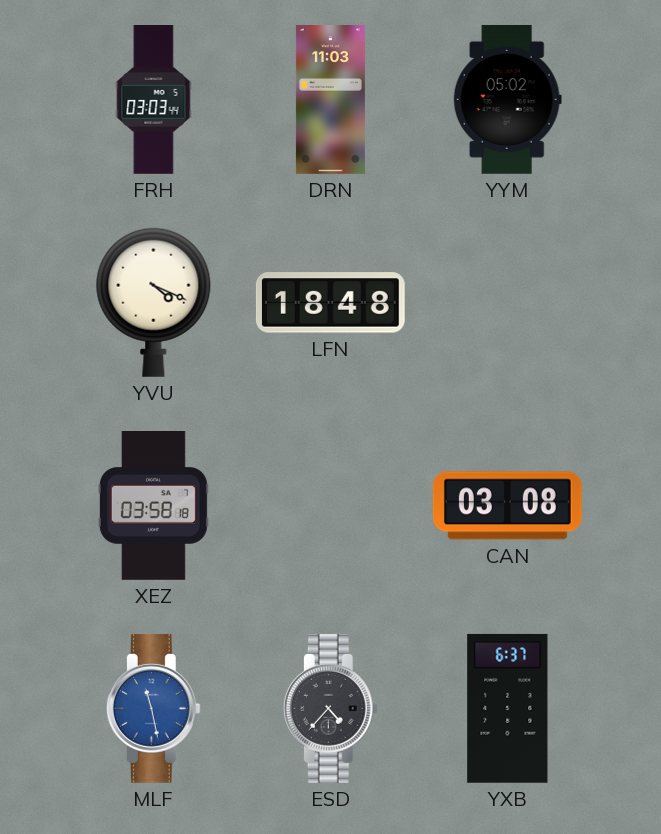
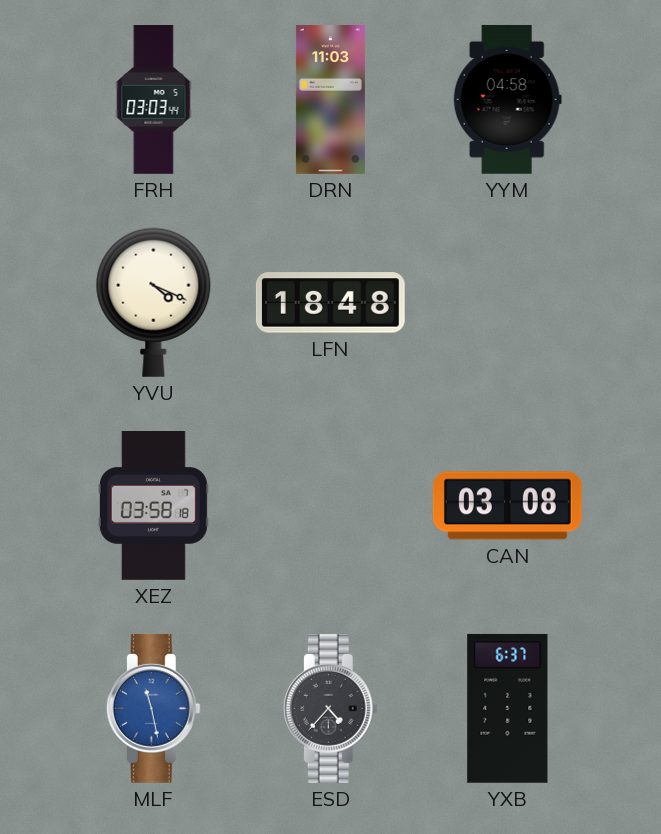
YYM: 05:02 -> 04:58 (507, 99)
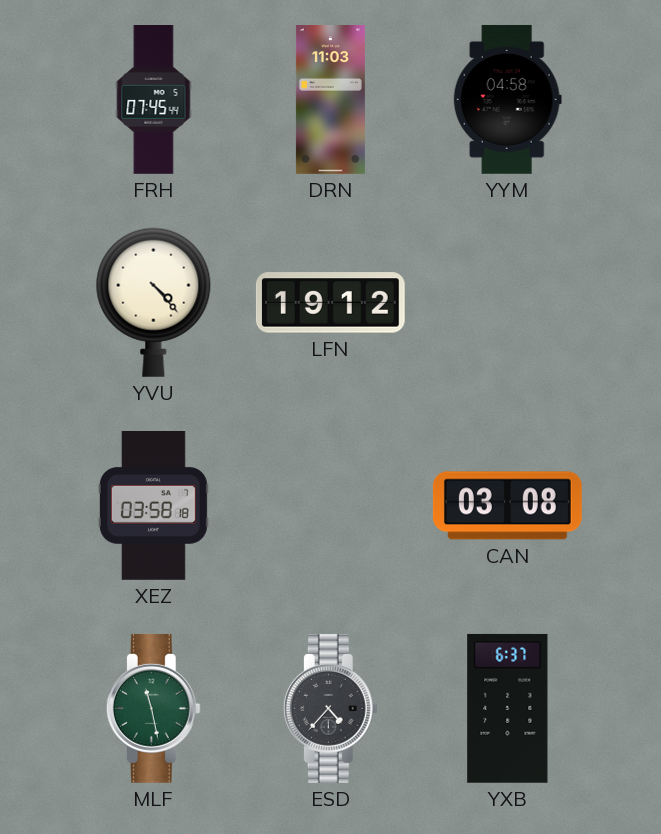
FRH: 03:03 -> 07:45 (154, 100)
YVU: 4:19 -> 4:23 (154, 302)
LFN: 18:48 -> 19:12 (330, 303)
MLF dial: blue -> green (153, 708)
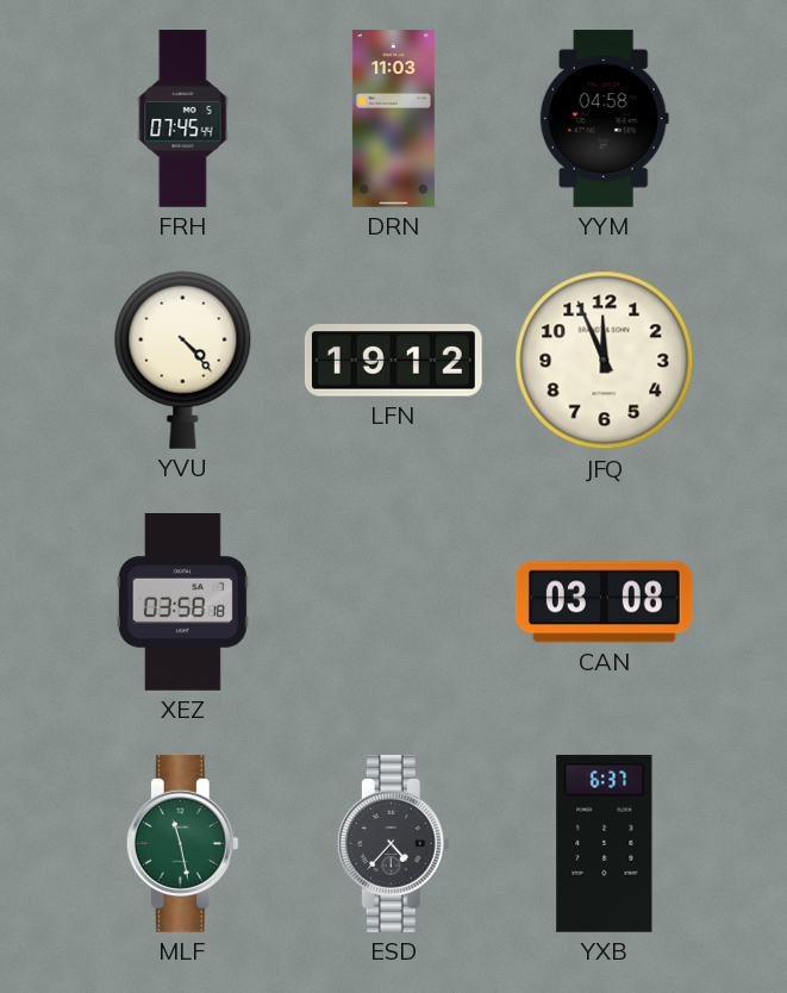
JFQ: none -> 11:56 (605, 361)
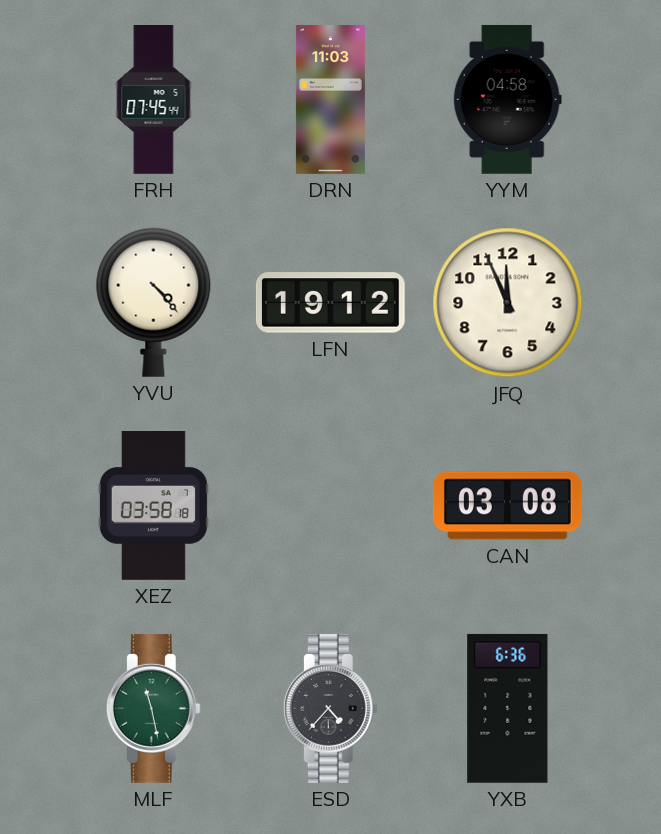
YXB: 6:37 -> 6:36 (508, 708)
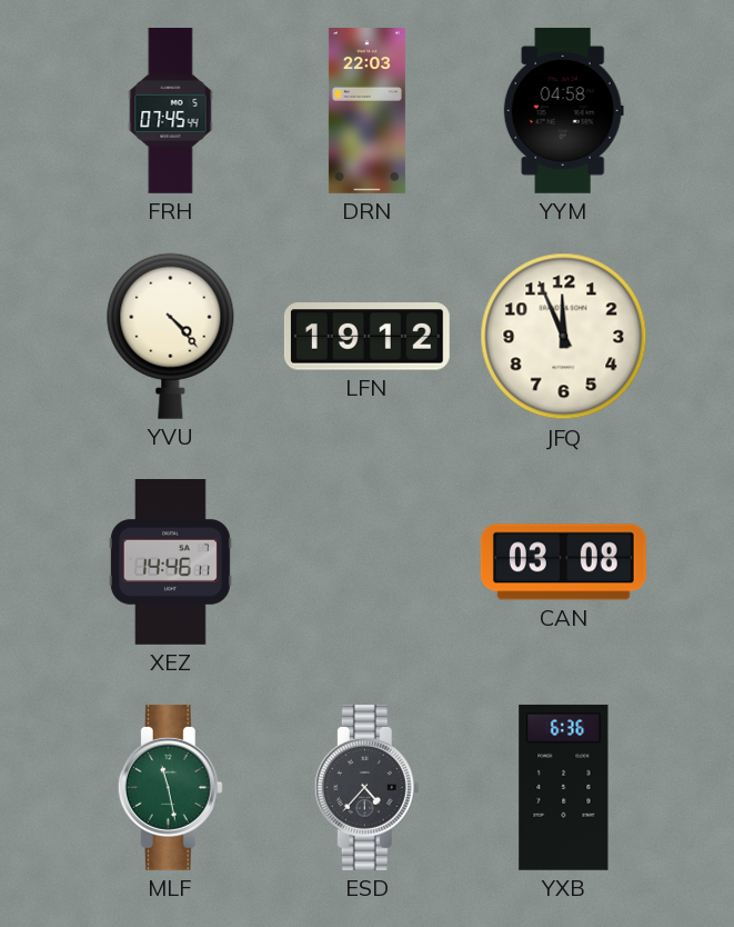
DRN: 11:03 -> 22:03 (366, 111)
XEZ: 03:58 -> 14:46 (170, 562)
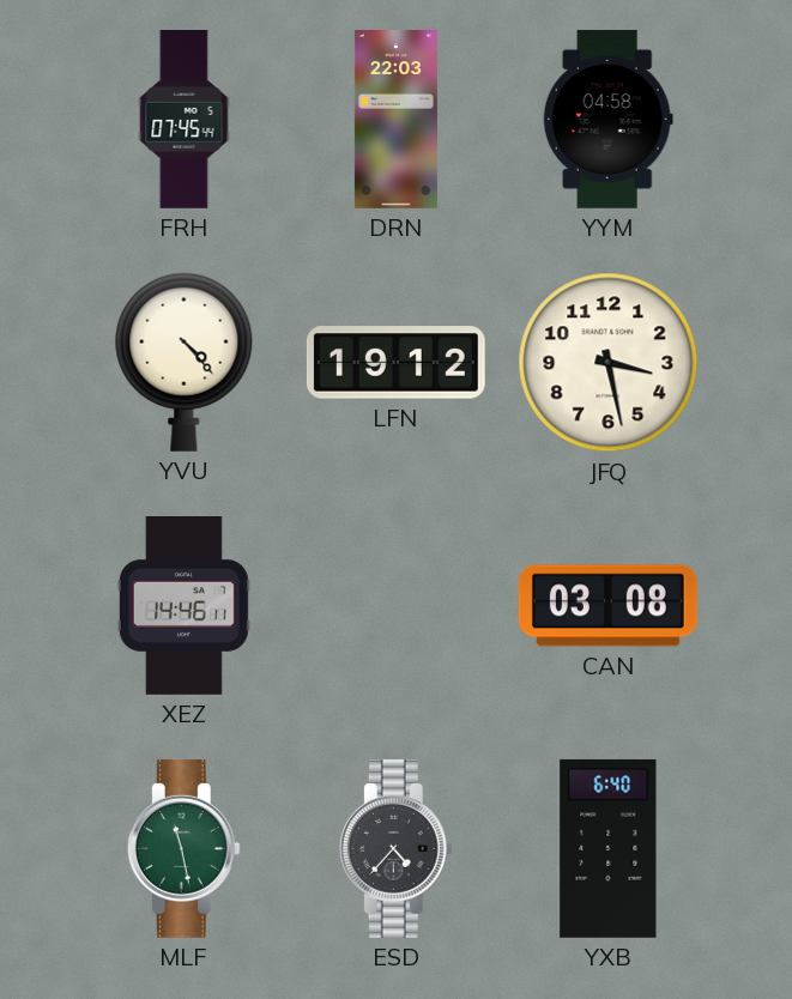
JFQ: 11:56 -> 3:28 (609, 363)
YXB: 6:36 -> 6:40 (609, 848)
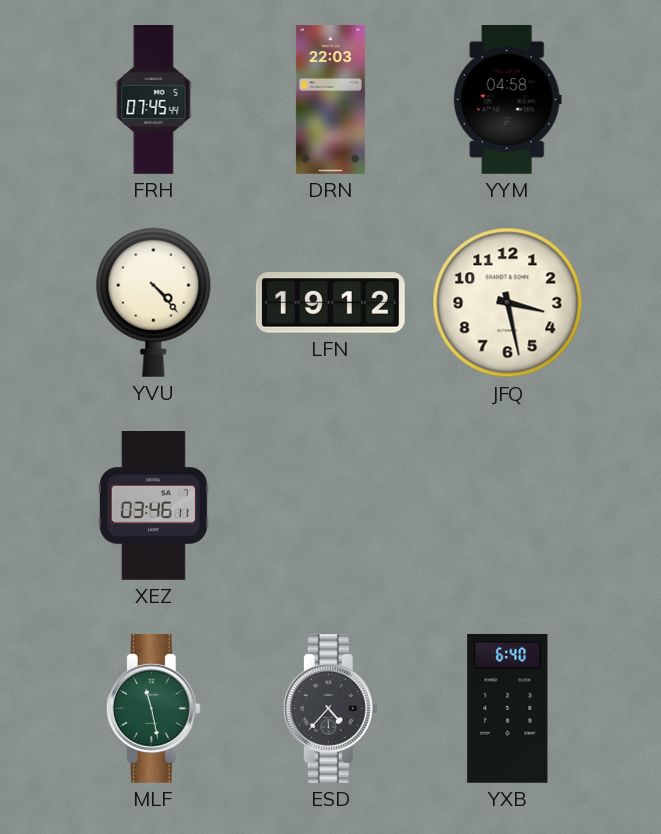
XEZ: 14:46 -> 03:46 (153, 506)
CAN: 03:08 -> none (607, 606)
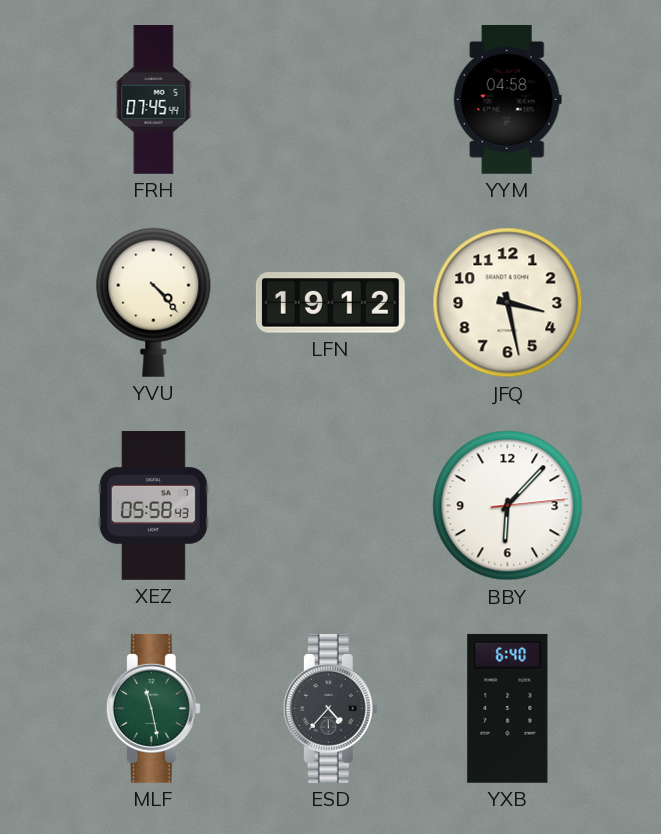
DRN: 22:03 -> none (330, 100)
XEZ: 03:46 -> 05:58 (153, 506)
BBY: none -> 6:07 (508, 506)
